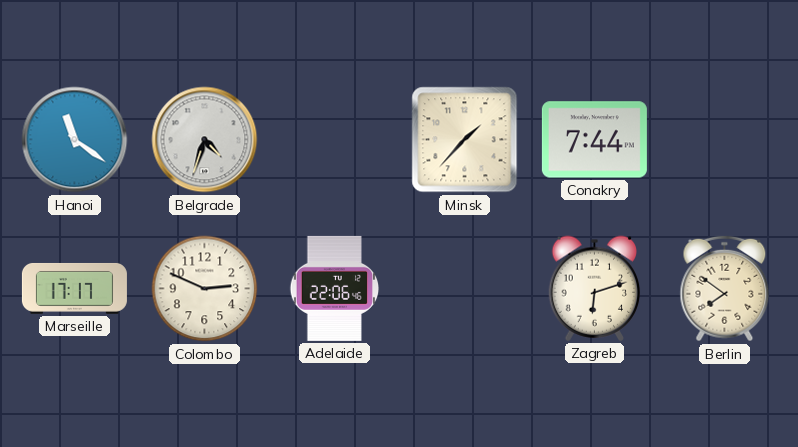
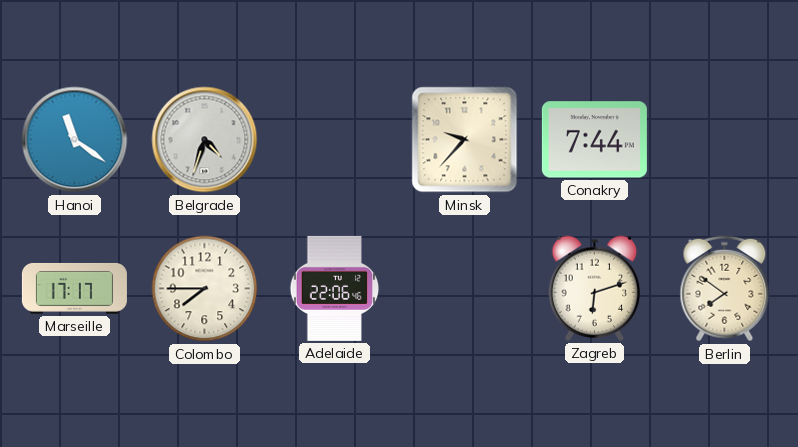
Minsk: 1:37 -> 9:37 (465, 140)
Colombo: 2:49 -> 7:45 (205, 289)
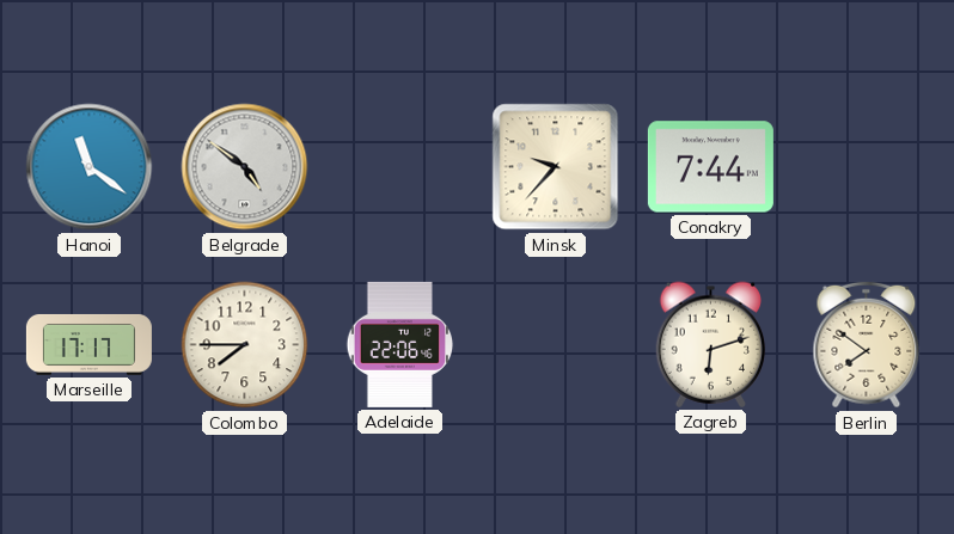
Belgrade: 4:33 -> 4:51 (245, 167)
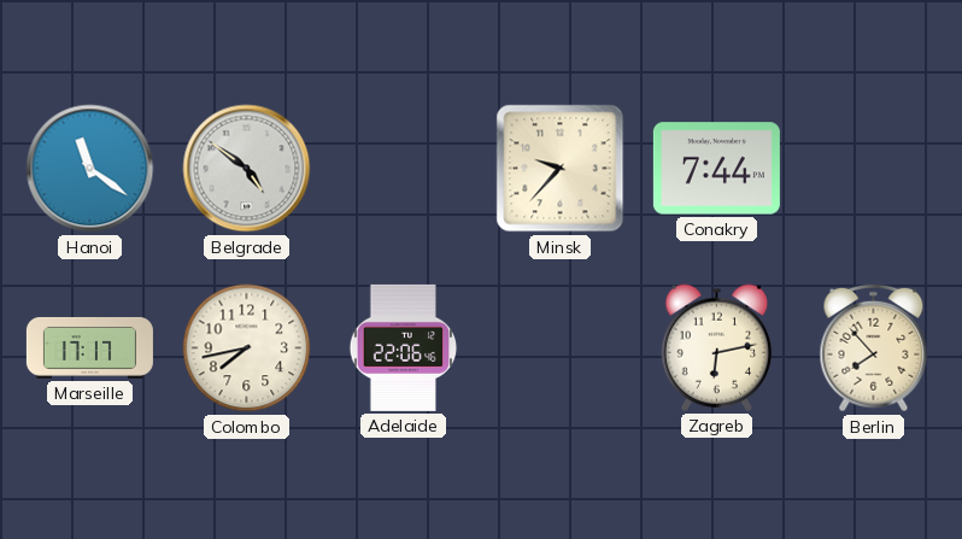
Colombo: 7:45 -> 7:43 (247, 348)
Zagreb: 6:12 -> 6:13 (717, 347)
Berlin: 7:51 -> 7:53 (874, 348)
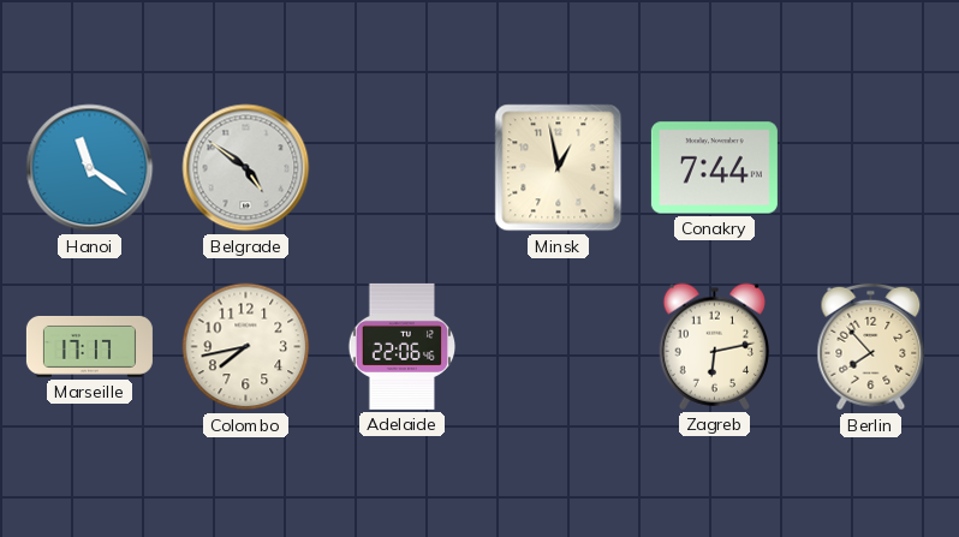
Minsk: 9:37 -> 12:58 (559, 168)
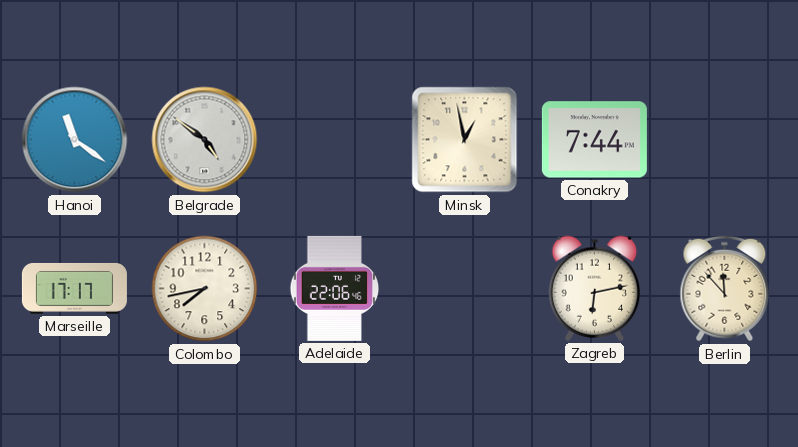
Berlin: 7:53 -> 11:53 (725, 289)
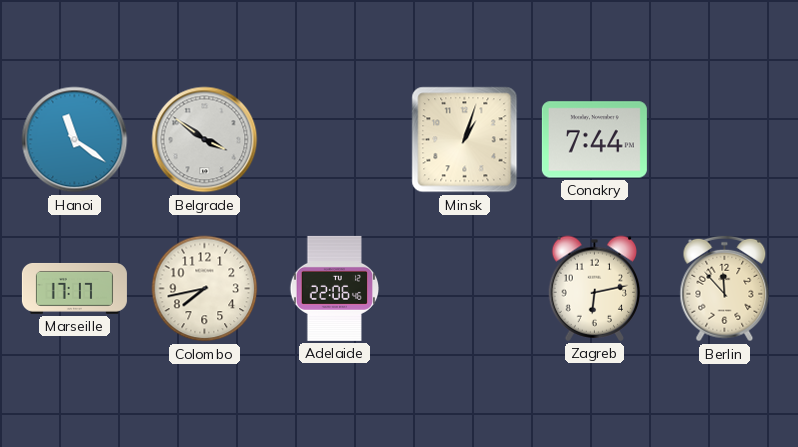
Belgrade: 4:51 -> 3:51 (205, 140)
Minsk: 12:58 -> 1:03 (465, 140)
